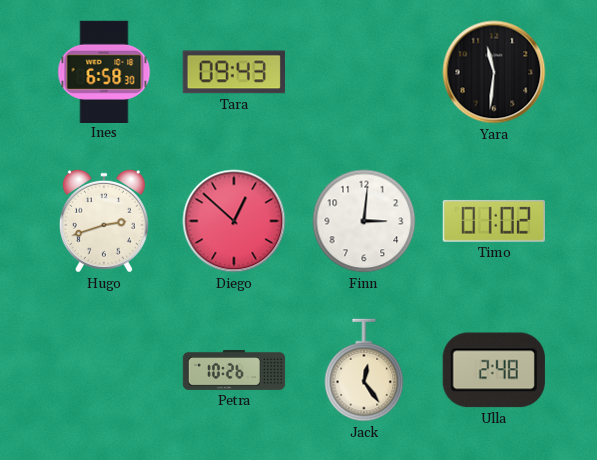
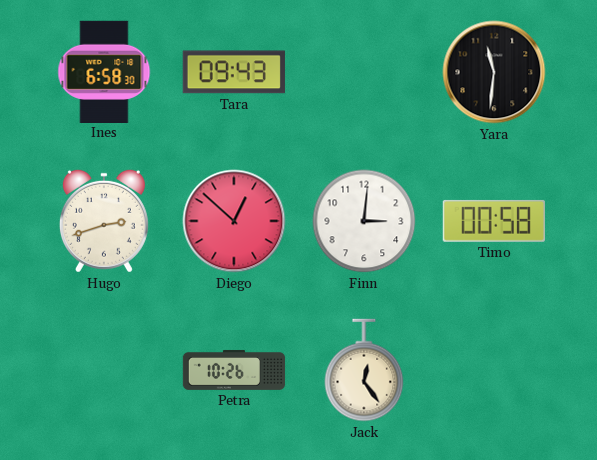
Timo: 01:02 -> 00:58 (494, 221)
Ulla: 2:48 -> none (494, 370)
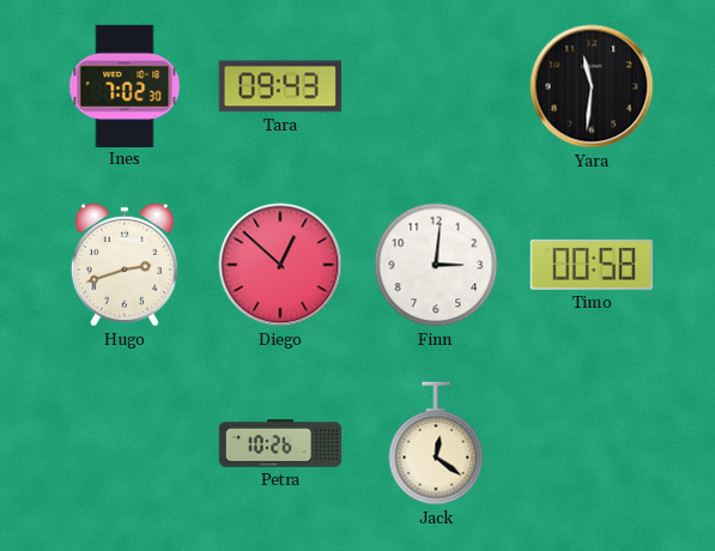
Ines: 6:58 -> 7:02 (125, 85)
Jack: 12:24 -> 12:21 (436, 443)
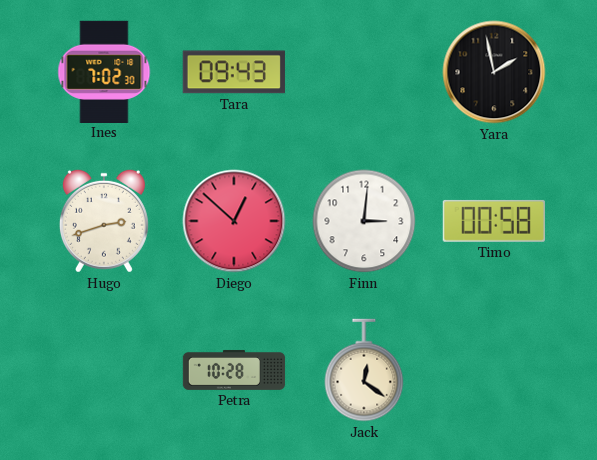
Yara: 11:31 -> 1:58 (494, 72)
Petra: 10:26 -> 10:28 (234, 370)
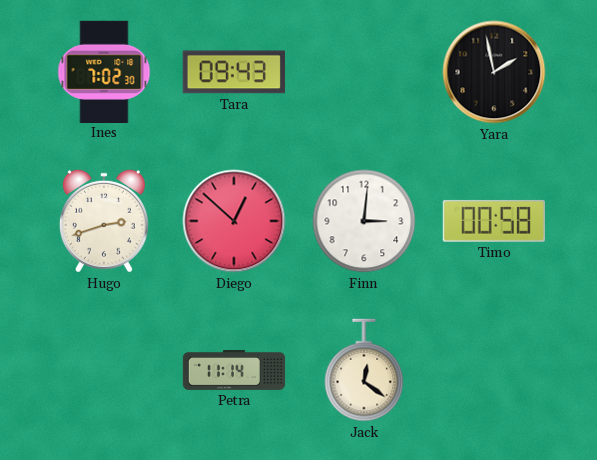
Petra: 10:28 -> 11:14 (234, 370)
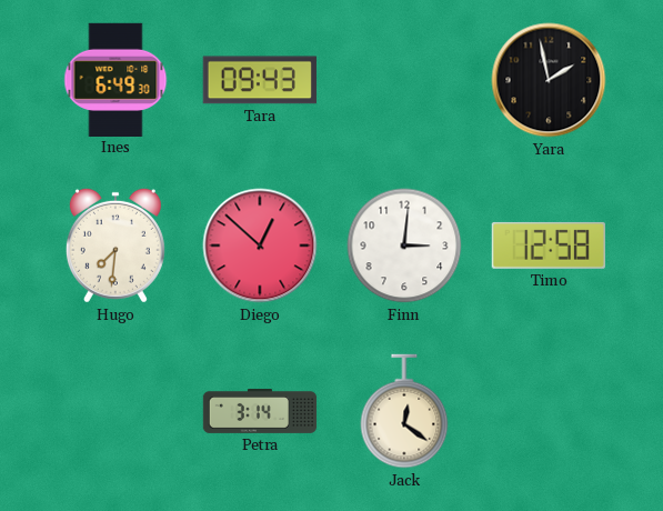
Ines: 7:02 -> 6:49 (115, 79)
Hugo: 2:42 -> 7:31 (115, 246)
Timo: 00:58 -> 12:58 (549, 246)
Petra: 11:14 -> 3:14 (260, 411)
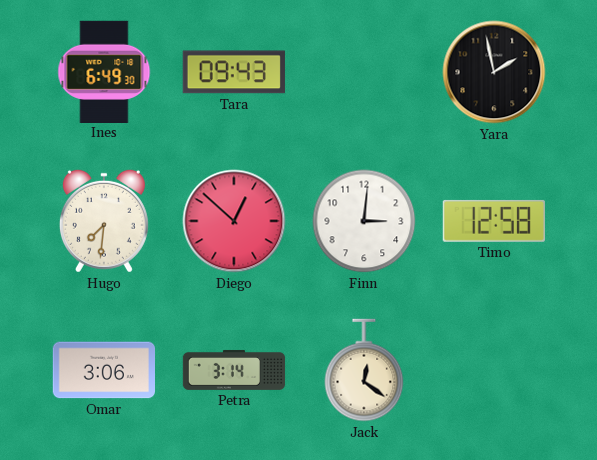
Omar: none -> 3:06 (103, 370)
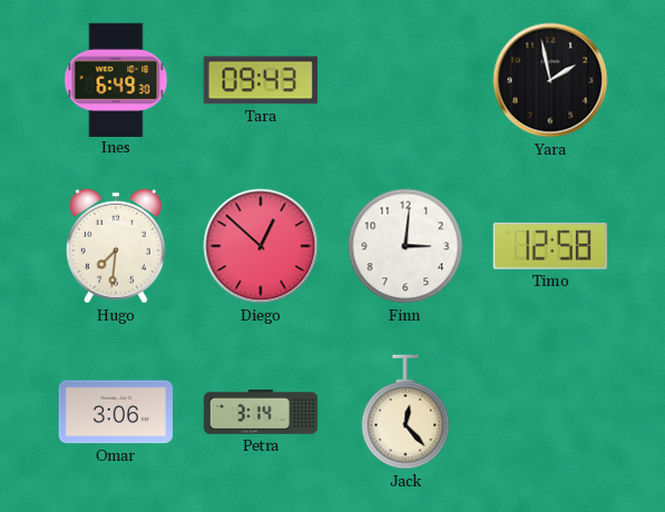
Jack: 12:21 -> 12:23 (405, 412)
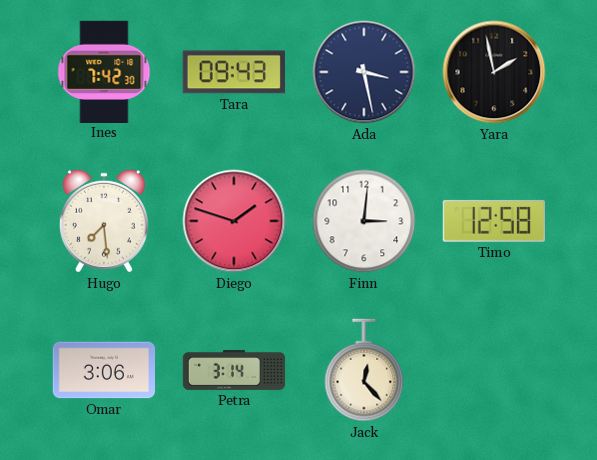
Ines: 6:49 -> 7:42 (104, 71)
Ada: none -> 3:28 (364, 72)
Hugo: 7:31 -> 7:29 (104, 221)
Diego: 12:52 -> 1:48 (234, 221)
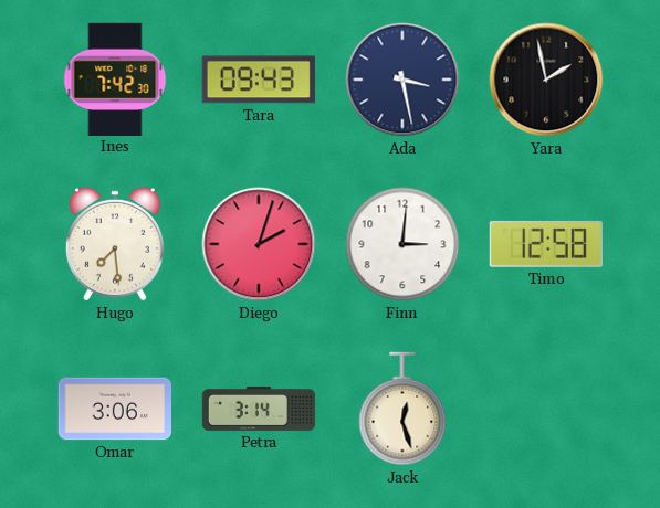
Diego: 1:48 -> 2:03 (259, 244)
Jack: 12:23 -> 12:27 (402, 409)
